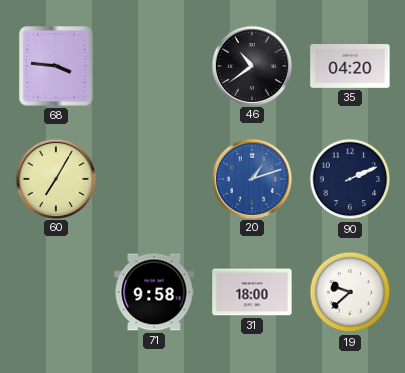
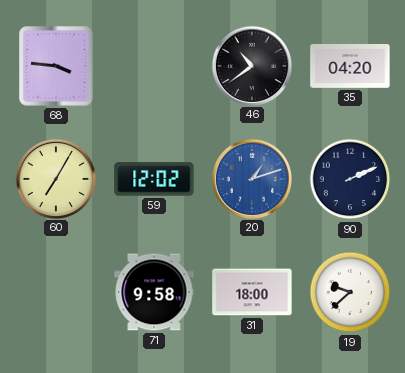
59: none -> 12:02 (154, 179)
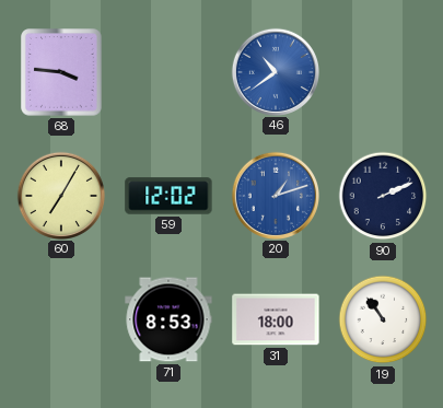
46 dial: black -> blue (275, 71)
35: 04:20 -> none (350, 67)
71: 9:58 -> 8:53 (168, 319)
19: 9:38 -> 10:54 (383, 319)
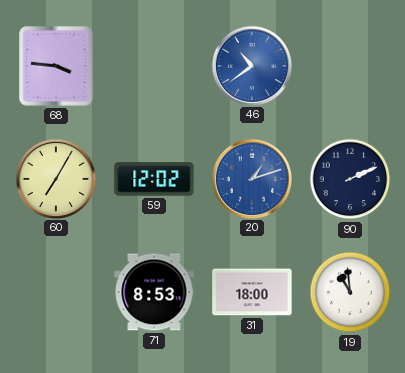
19: 10:54 -> 10:59 (350, 292)
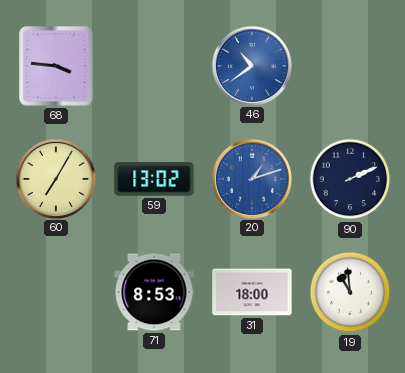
59: 12:02 -> 13:02 (154, 179)
